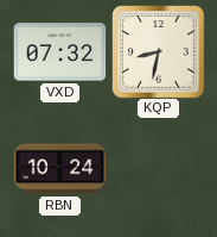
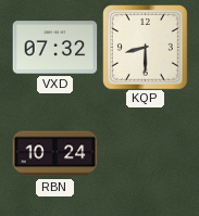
KQP: 8:32 -> 8:30 (145, 47)
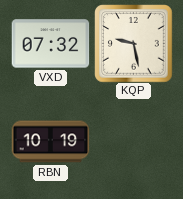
KQP: 8:30 -> 9:28 (133, 43)
RBN: 10:24 -> 10:19 (50, 142)
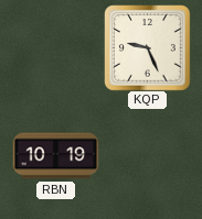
VXD: 07:32 -> none (50, 44)
KQP: 9:28 -> 9:26 (147, 47)
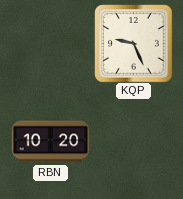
RBN: 10:19 -> 10:20 (50, 142)
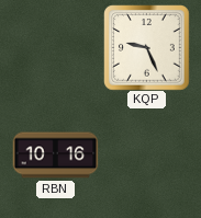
RBN: 10:20 -> 10:16 (55, 156)
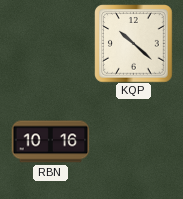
KQP: 9:26 -> 10:22 (133, 43)
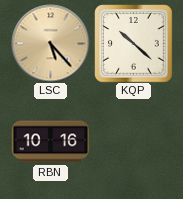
LSC: none -> 5:23 (50, 43)
